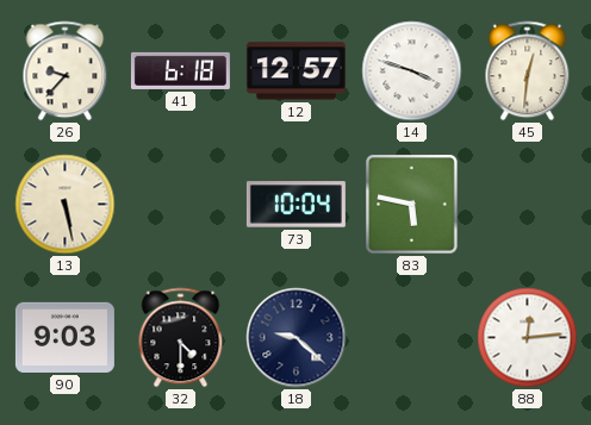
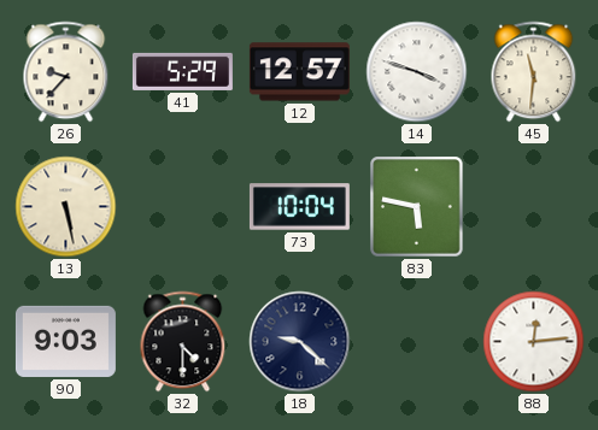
41: 6:18 -> 5:29 (182, 71)
45: 12:31 -> 11:31 (534, 72)
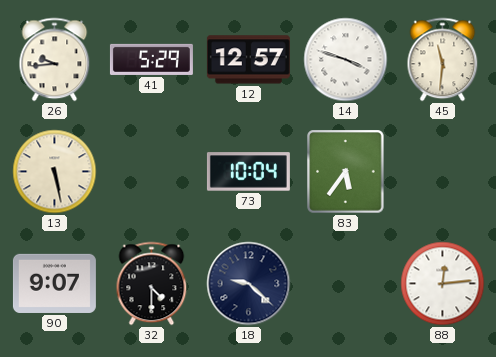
26: 9:37 -> 9:44 (55, 60)
83: 5:47 -> 5:36 (346, 172)
90: 9:03 -> 9:07 (54, 283)
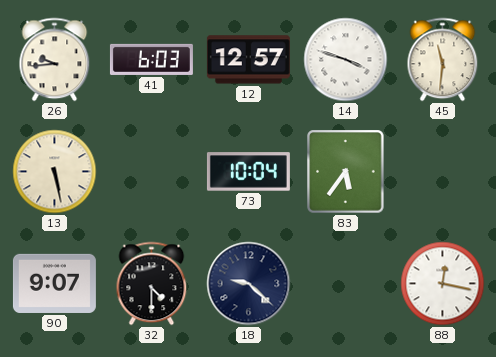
41: 5:29 -> 6:03 (151, 59)
88: 12:14 -> 12:17 (443, 284)
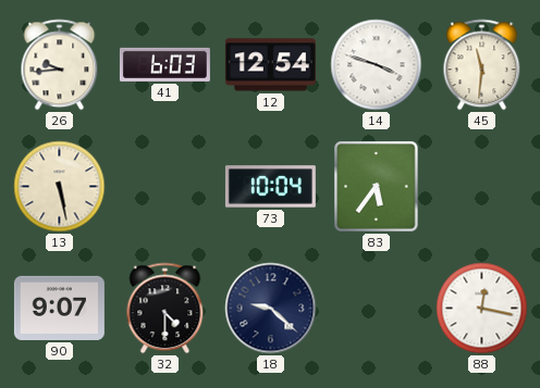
12: 12:57 -> 12:54 (270, 65)
